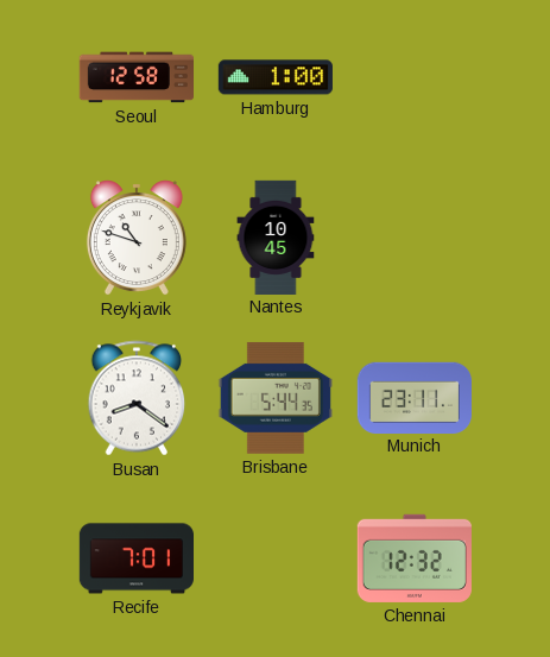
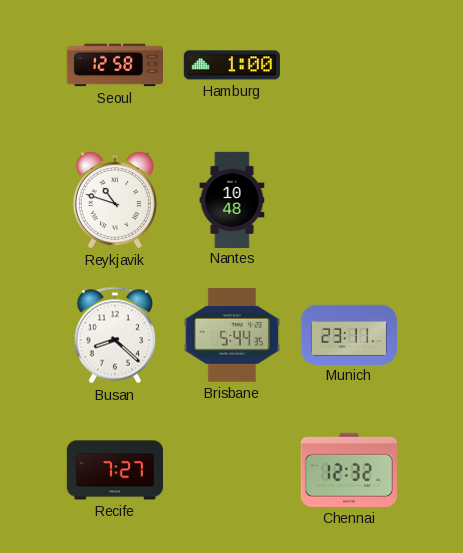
Nantes: 10:45 -> 10:48 (232, 199)
Busan: 8:21 -> 8:22 (115, 335)
Recife: 7:01 -> 7:27 (114, 470)
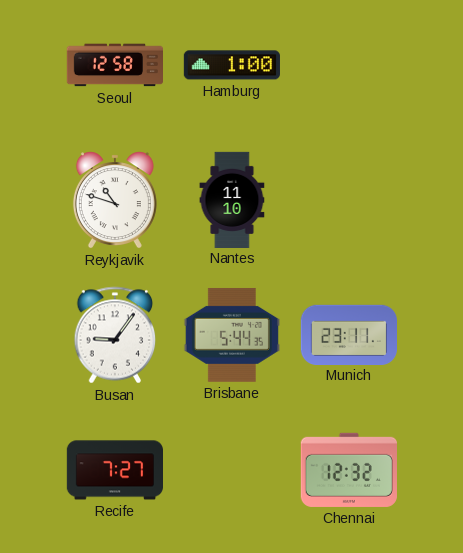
Nantes: 10:48 -> 11:10 (232, 199)
Busan: 8:22 -> 9:06 (115, 335)
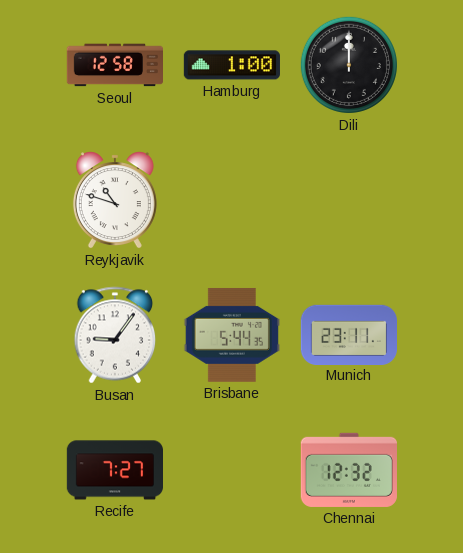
Dili: none -> 12:00 (349, 65)
Nantes: 11:10 -> none (232, 199)
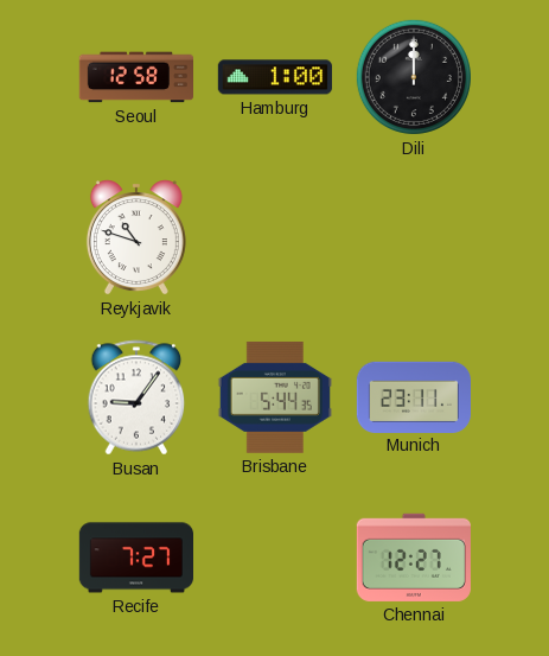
Chennai: 12:32 -> 12:27 (414, 558)
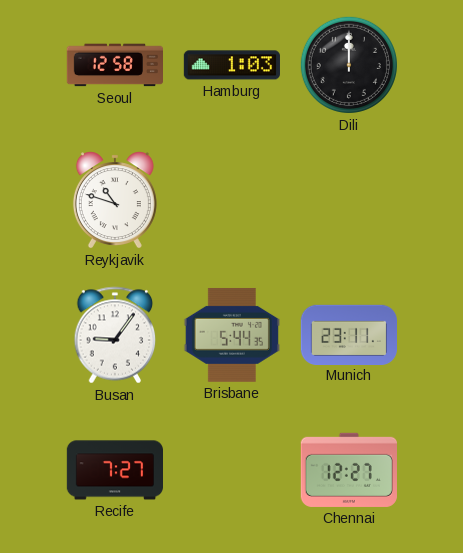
Hamburg: 1:00 -> 1:03 (232, 65)
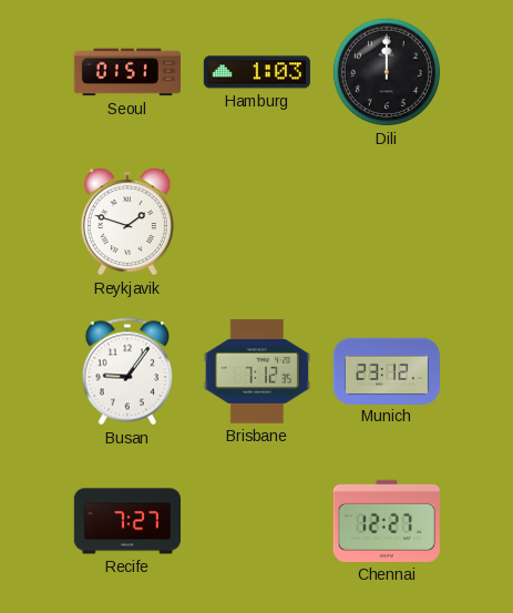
Seoul: 12:58 -> 01:51 (126, 72)
Reykjavik: 10:48 -> 1:48 (127, 222)
Brisbane: 5:44 -> 7:12 (257, 371)
Munich: 23:11 -> 23:12 (386, 370)
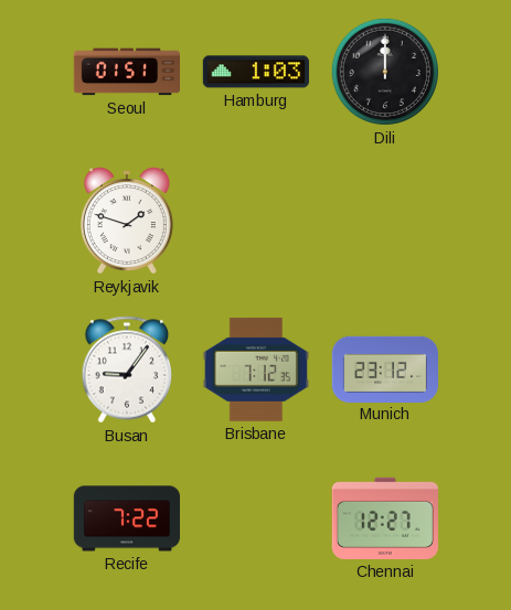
Recife: 7:27 -> 7:22 (126, 518)
